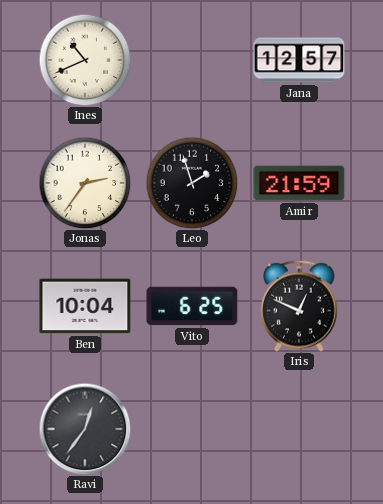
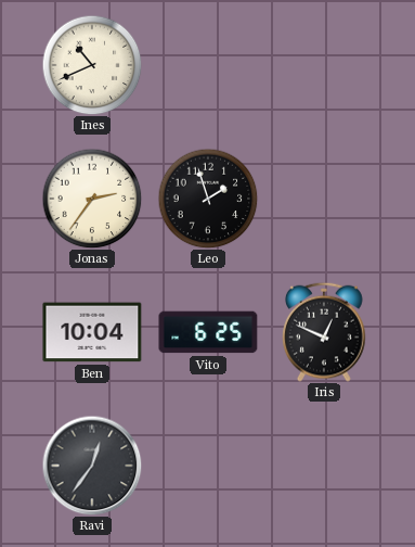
Jana: 12:57 -> none (299, 60)
Amir: 21:59 -> none (299, 183)
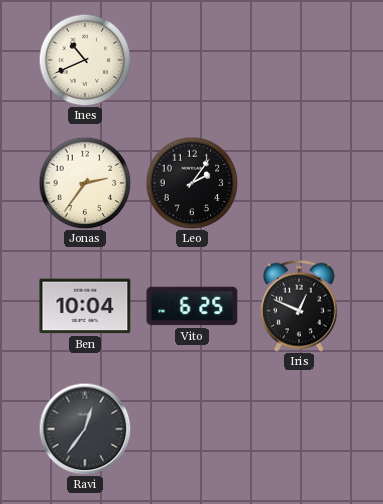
Leo: 1:57 -> 2:06 (192, 183)
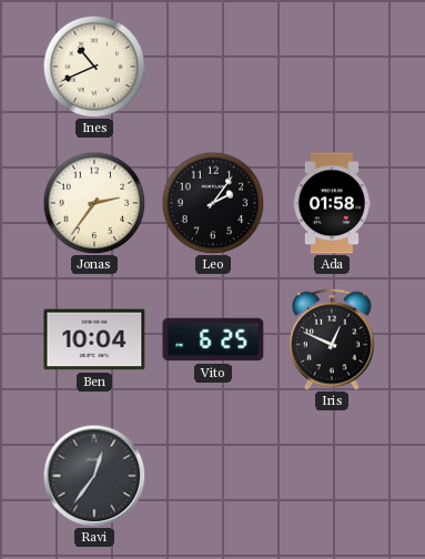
Ada: none -> 01:58 (332, 203)
